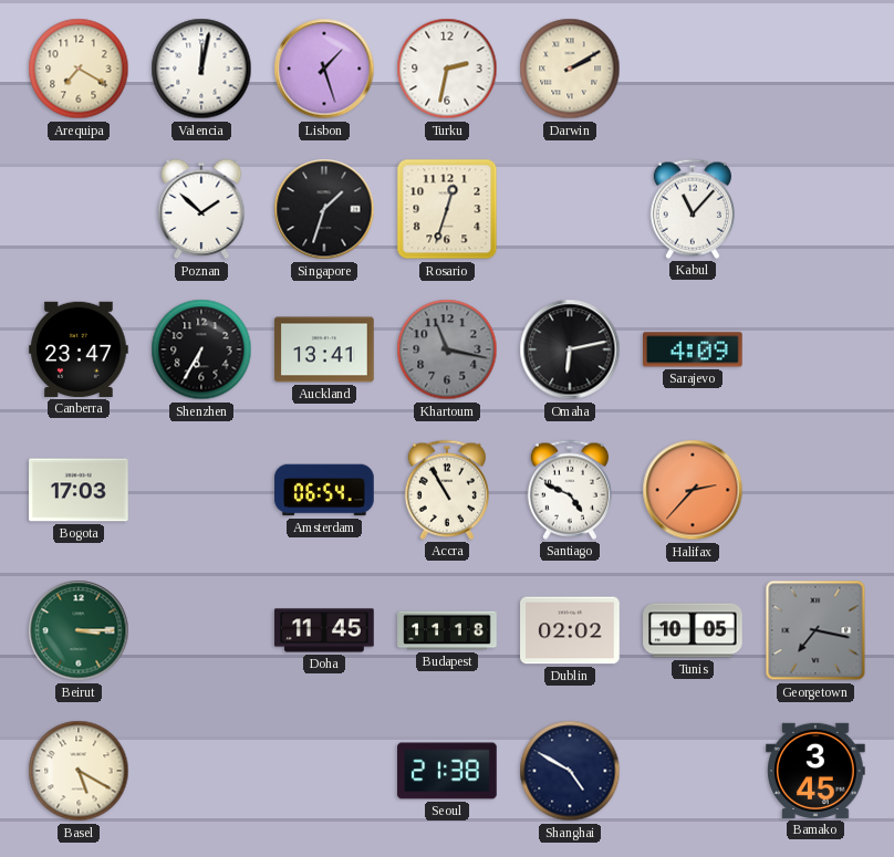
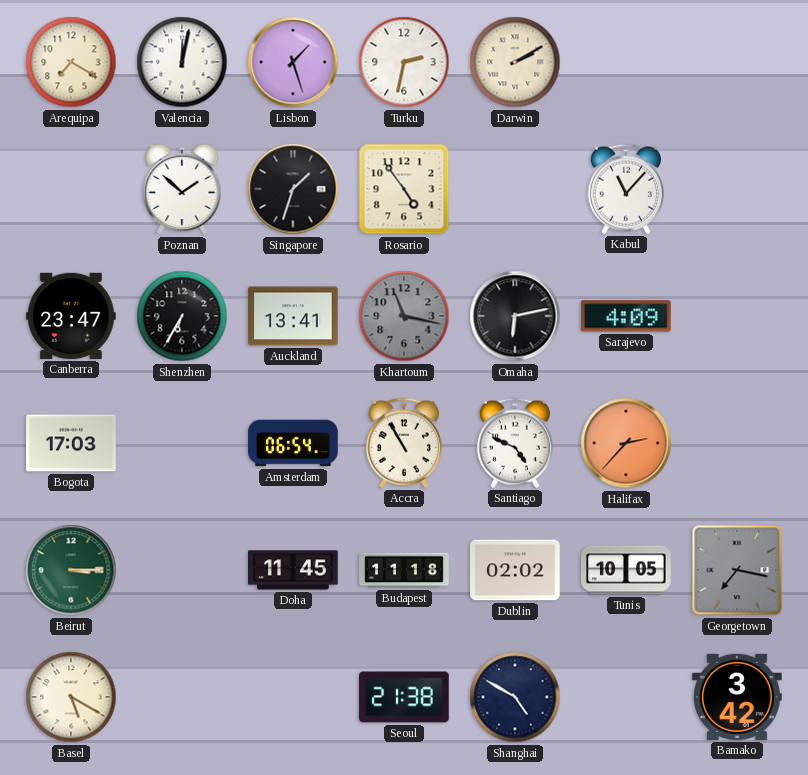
Rosario: 12:33 -> 4:54 (404, 189)
Bamako: 3:45 -> 3:42 (737, 697)
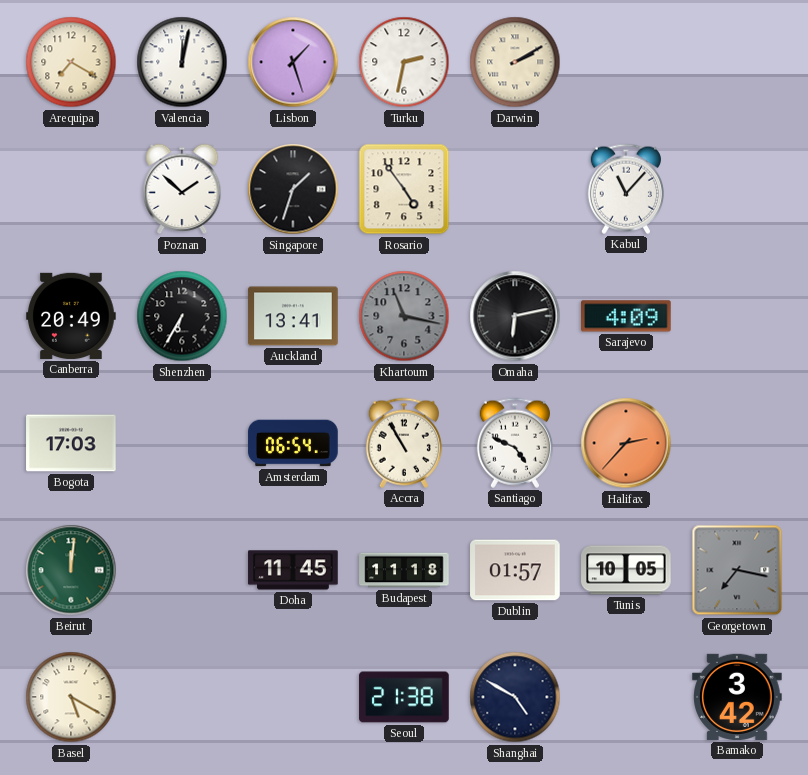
Canberra: 23:47 -> 20:49 (71, 316)
Beirut: 3:15 -> 12:01 (71, 570)
Dublin: 02:02 -> 01:57 (515, 570)
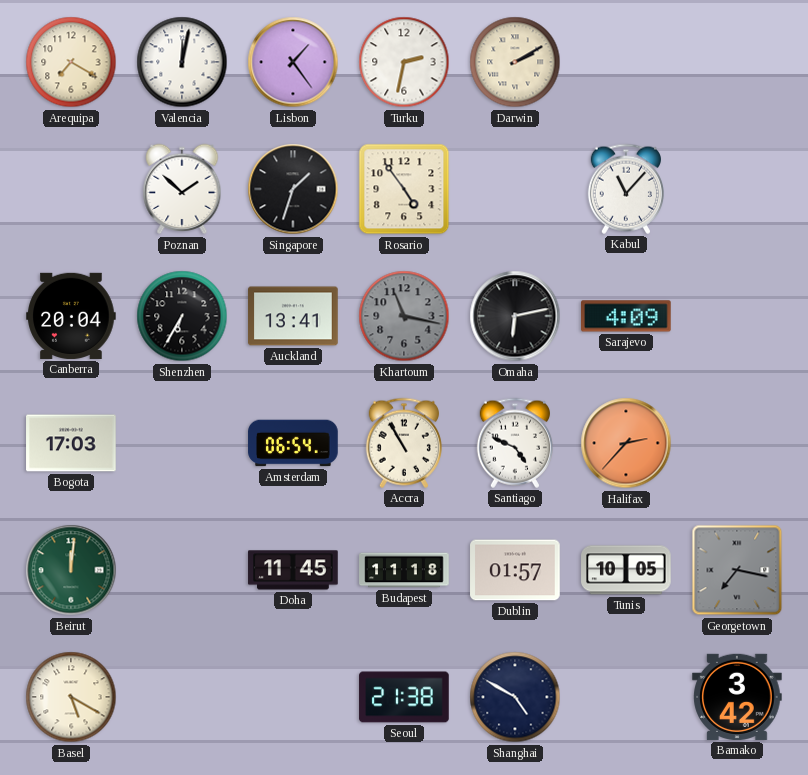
Lisbon: 1:27 -> 1:24 (293, 62)
Canberra: 20:49 -> 20:04 (71, 316)
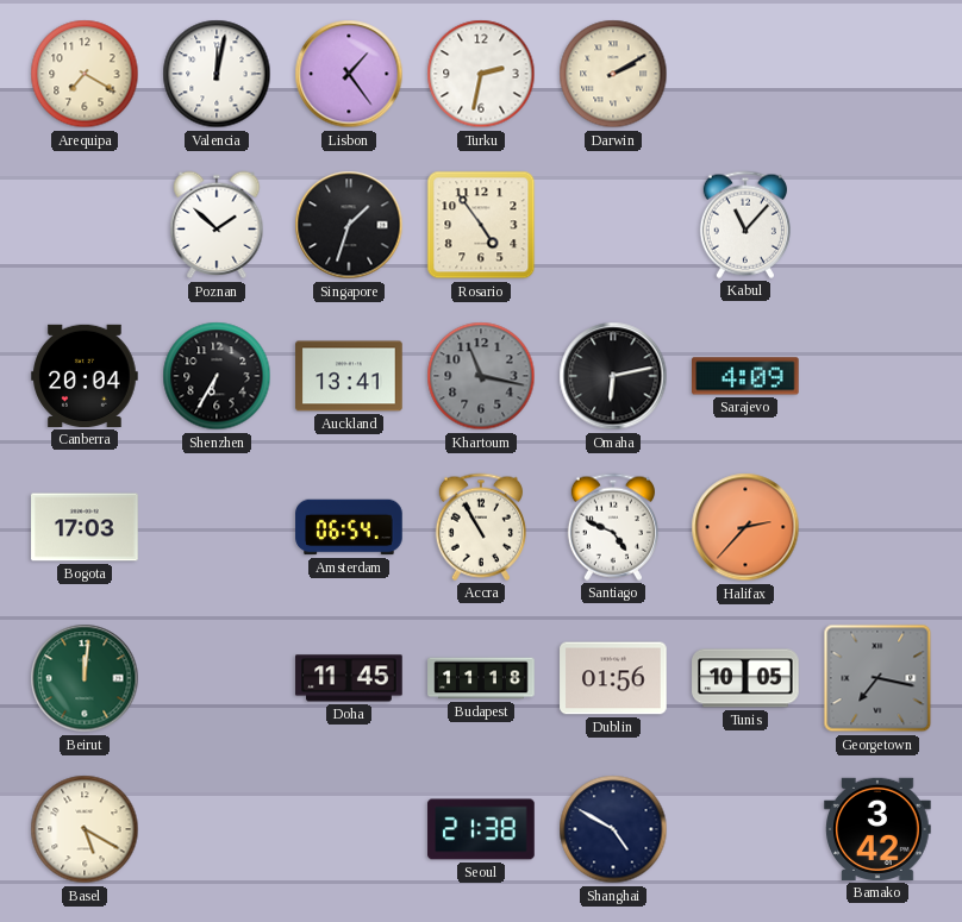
Dublin: 01:57 -> 01:56 (613, 678)
